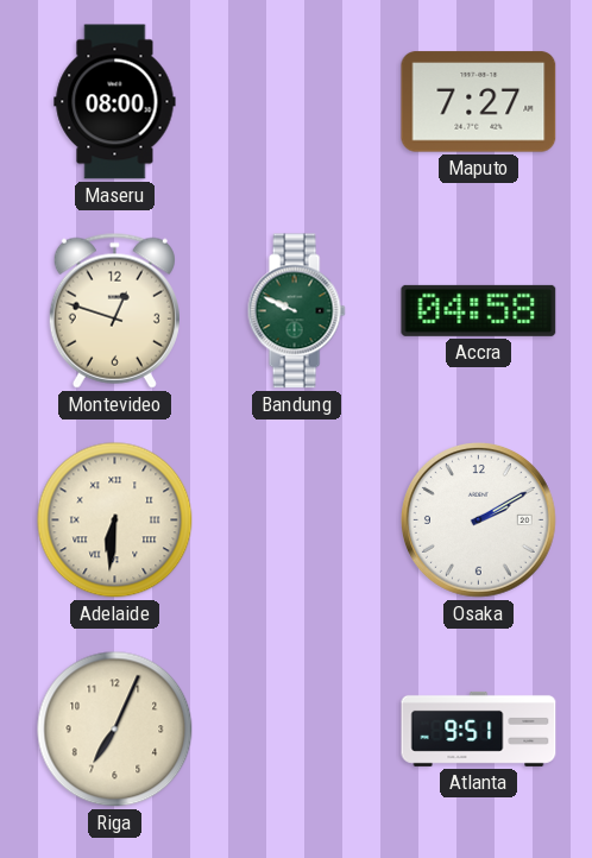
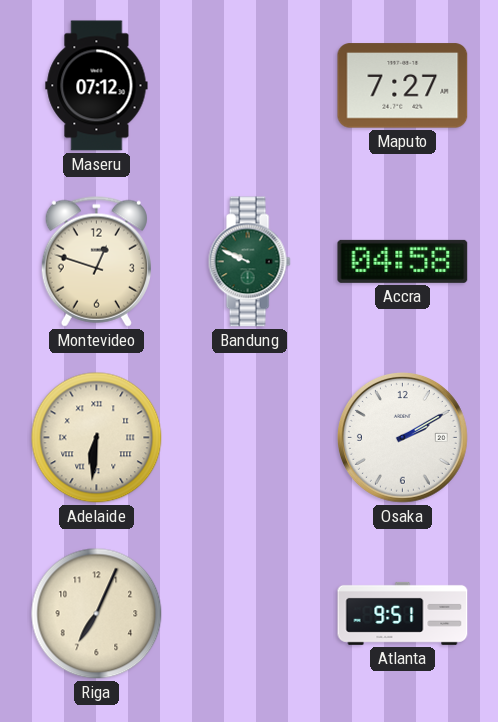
Maseru: 08:00 -> 07:12 (97, 86)
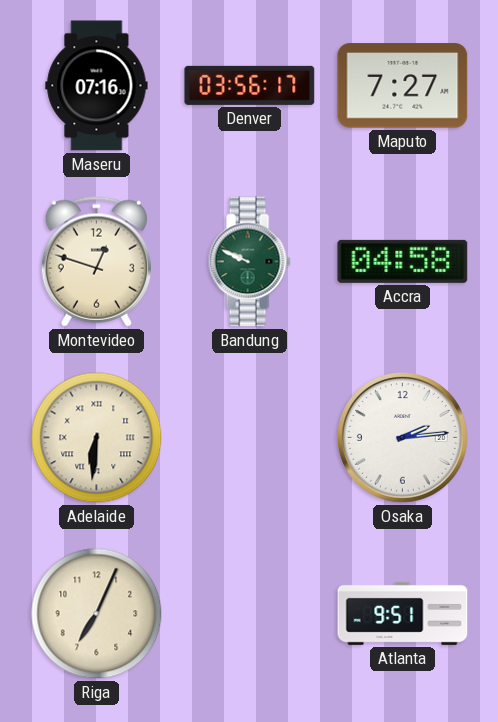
Maseru: 07:12 -> 07:16 (97, 86)
Denver: none -> 03:56 (250, 85)
Osaka: 2:10 -> 2:14 (402, 437)
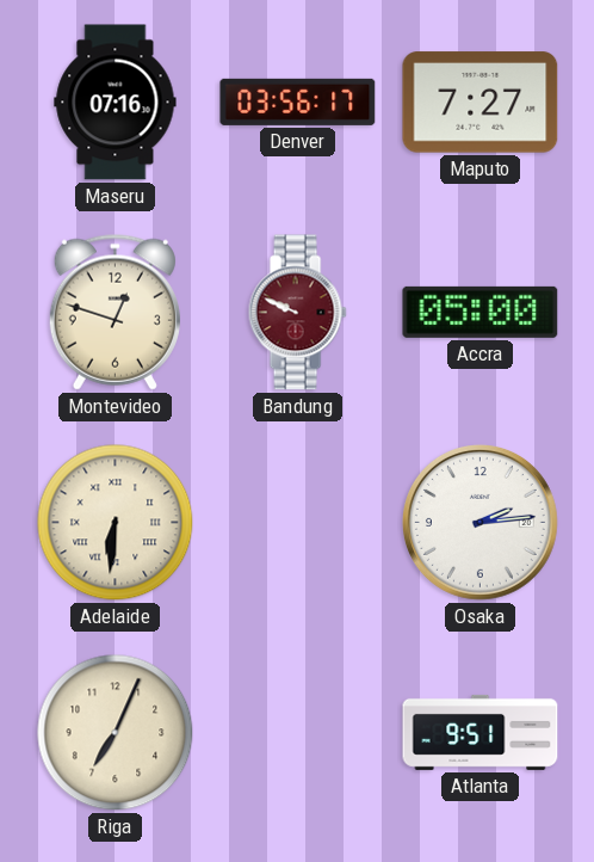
Bandung dial: green -> burgundy (297, 313)
Accra: 04:58 -> 05:00 (481, 312)
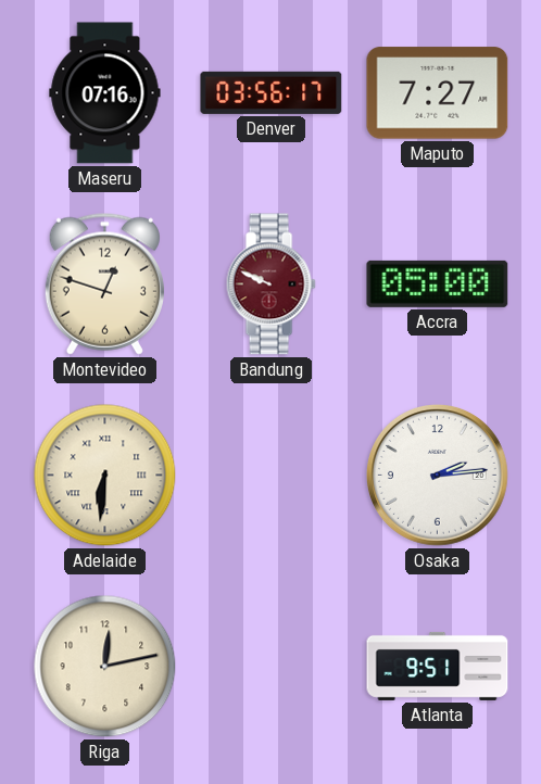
Riga: 7:04 -> 12:13 (105, 667)
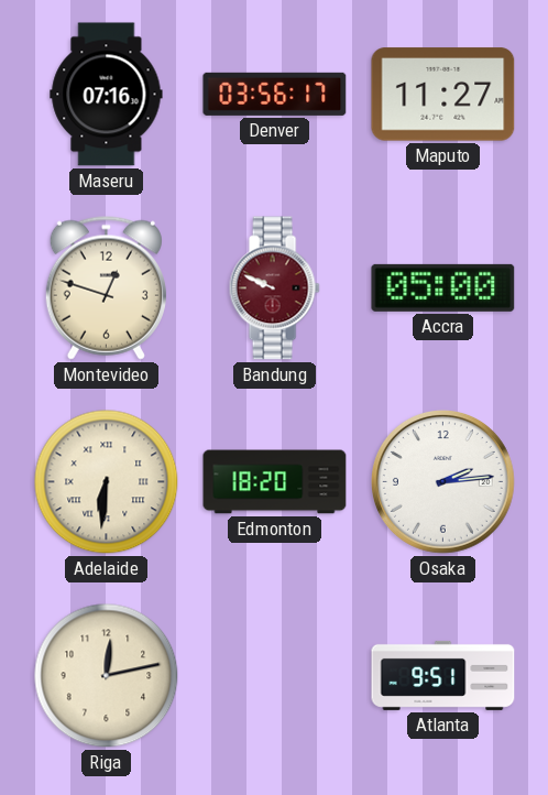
Maputo: 7:27 -> 11:27 (443, 95)
Edmonton: none -> 18:20 (275, 482)
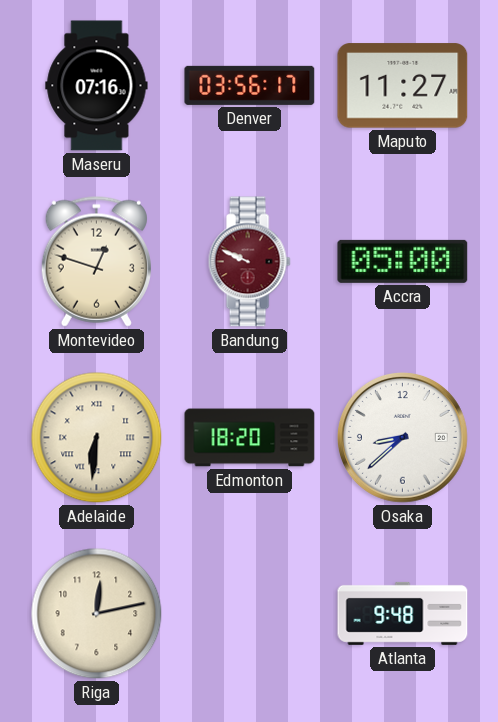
Osaka: 2:14 -> 8:38 (402, 437)
Atlanta: 9:51 -> 9:48 (403, 613)
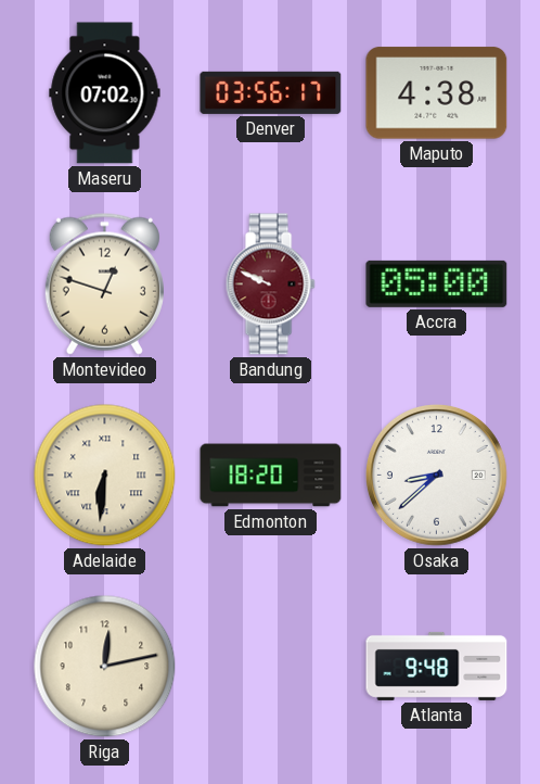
Maseru: 07:16 -> 07:02 (105, 93)
Maputo: 11:27 -> 4:38 (437, 93)
